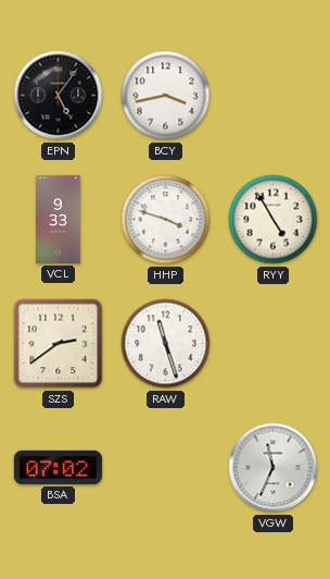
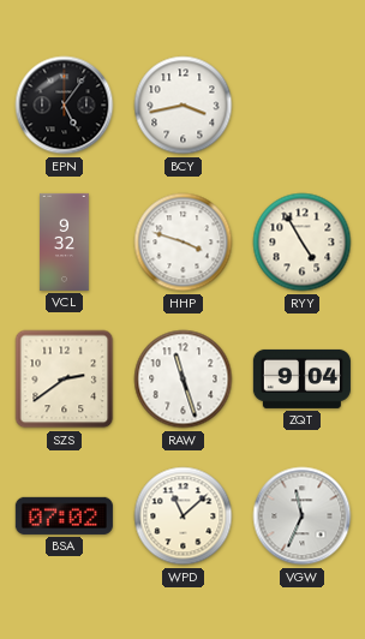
VCL: 9:33 -> 9:32 (65, 241)
ZQT: none -> 9:04 (301, 378)
WPD: none -> 11:08 (184, 516)
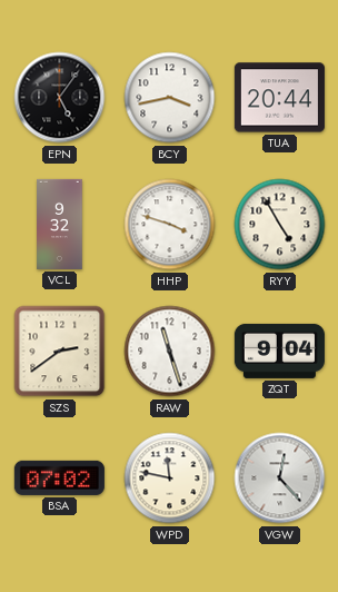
TUA: none -> 20:44 (279, 98)
WPD: 11:08 -> 11:47 (170, 478)
VGW: 11:34 -> 12:23 (280, 478)
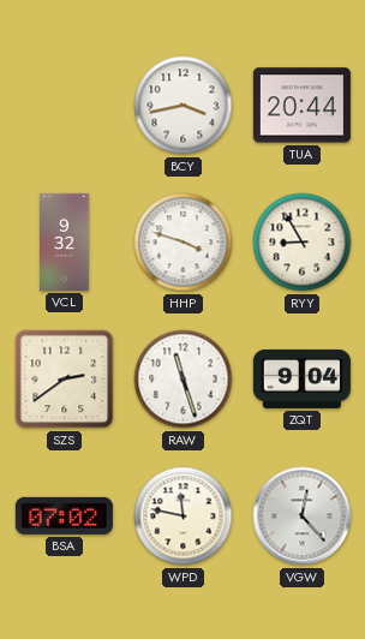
EPN: 5:06 -> none (60, 98)
RYY: 4:55 -> 8:55 (303, 243)
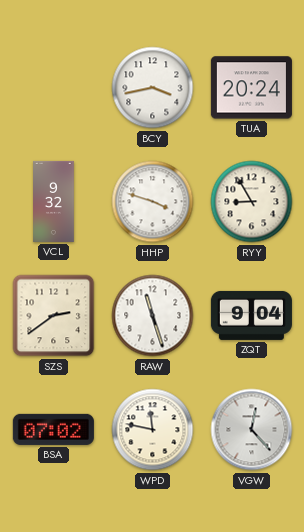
TUA: 20:44 -> 20:24 (251, 88)
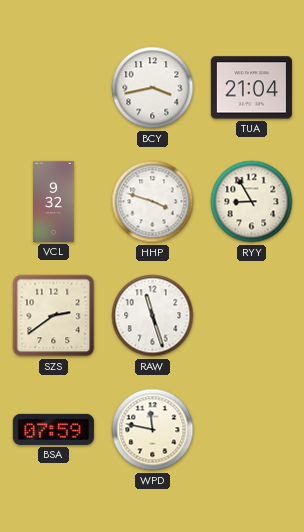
TUA: 20:24 -> 21:04 (251, 88)
ZQT: 9:04 -> none (251, 315)
BSA: 07:02 -> 07:59 (53, 429)
VGW: 12:23 -> none (252, 430)
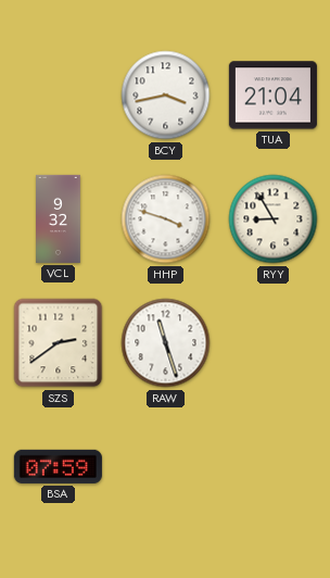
WPD: 11:47 -> none (153, 430)
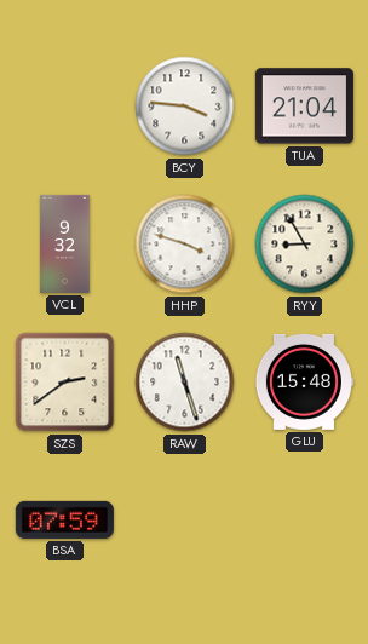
BCY: 3:43 -> 3:46 (185, 107)
GLU: none -> 15:48 (304, 381)
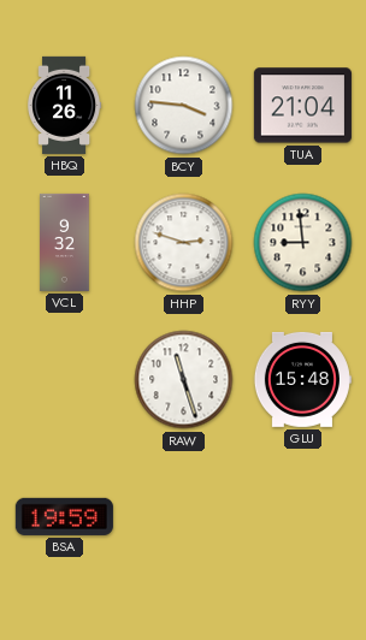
HBQ: none -> 11:26 (65, 105)
HHP: 3:48 -> 2:48 (184, 243)
RYY: 8:55 -> 8:59 (303, 243)
SZS: 2:39 -> none (65, 383)
BSA: 07:59 -> 19:59 (64, 516)
